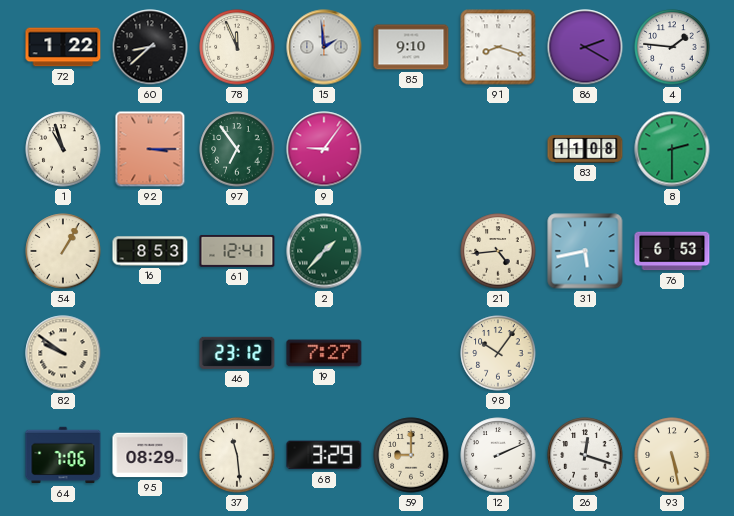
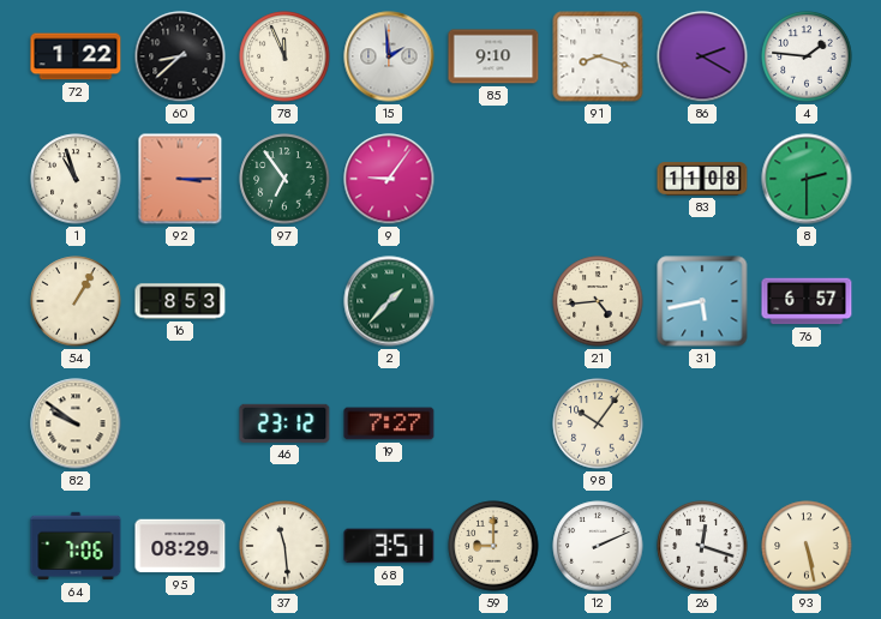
61: 12:41 -> none (237, 251)
76: 6:53 -> 6:57 (807, 301)
68: 3:29 -> 3:51 (389, 546)
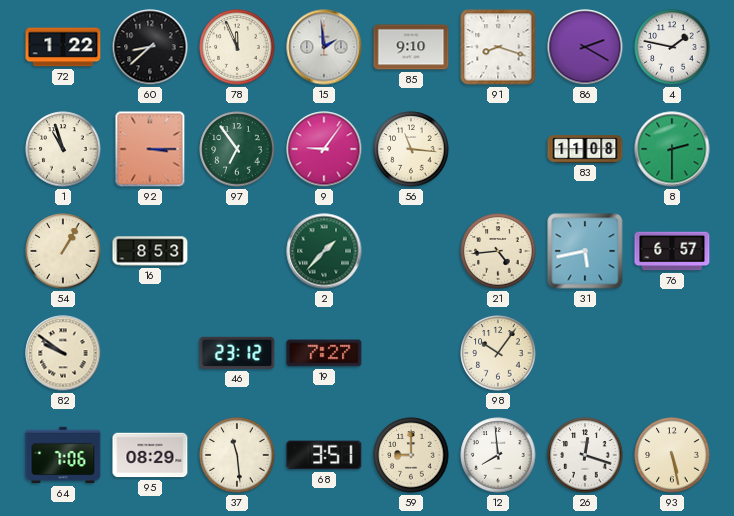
4: 1:46 -> 1:47 (672, 47)
56: none -> 11:16 (411, 149)
12: 2:11 -> 7:59 (498, 455)
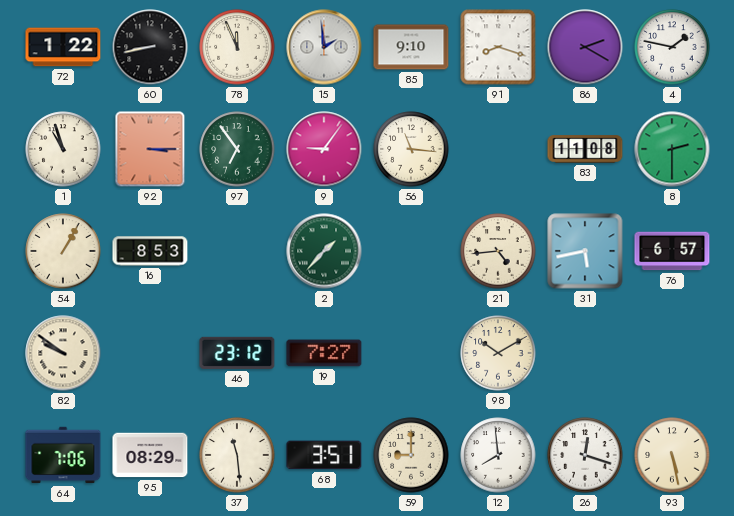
60: 8:38 -> 8:43 (150, 47)
98: 10:06 -> 10:10 (498, 353)
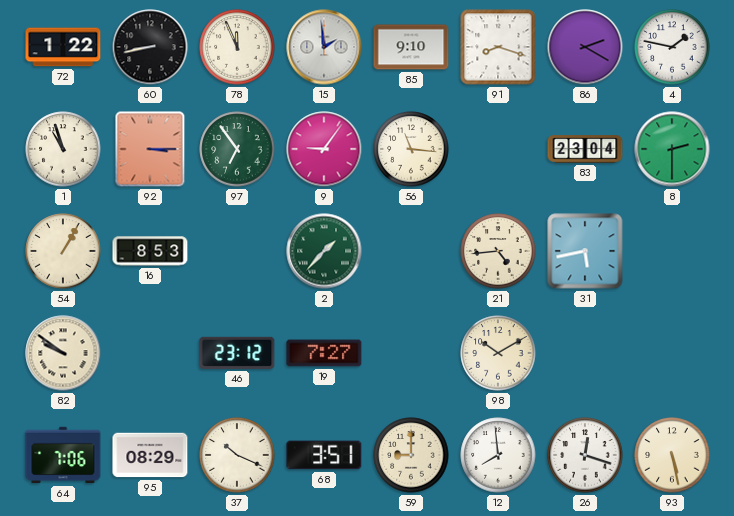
83: 11:08 -> 23:04 (585, 149)
76: 6:57 -> none (672, 251)
37: 11:29 -> 10:19 (237, 455)
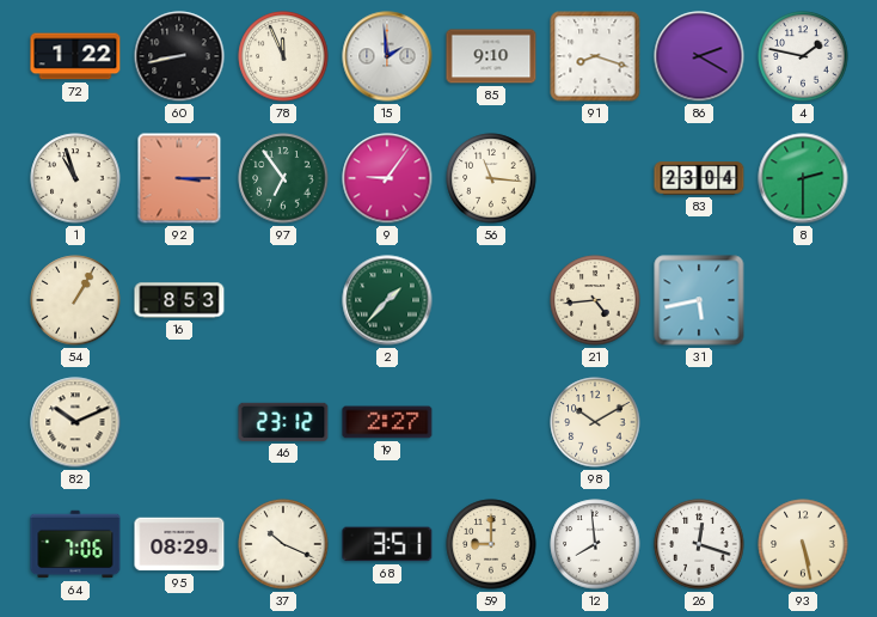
82: 9:51 -> 10:11 (75, 422)
19: 7:27 -> 2:27 (387, 422)
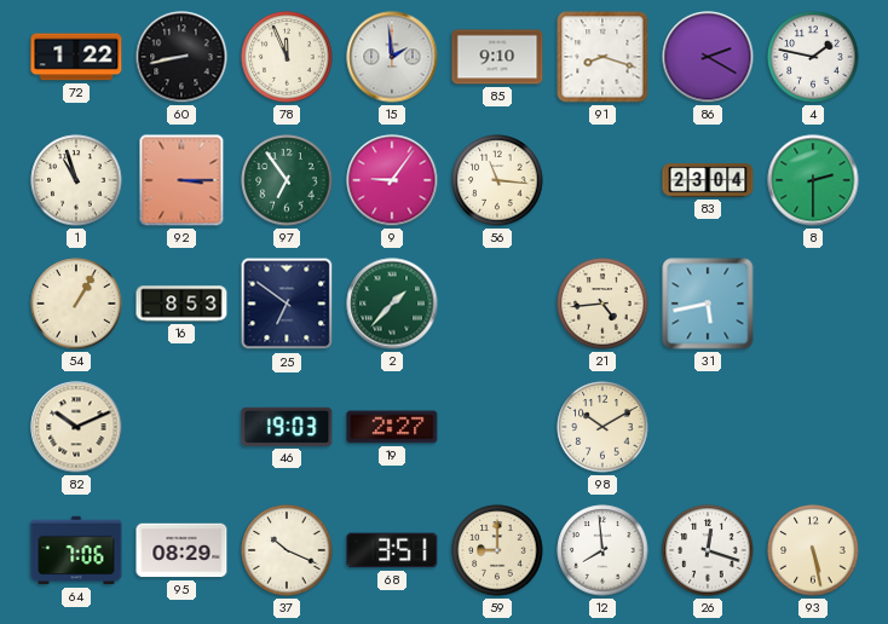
25: none -> 6:51 (287, 304)
46: 23:12 -> 19:03 (287, 427)
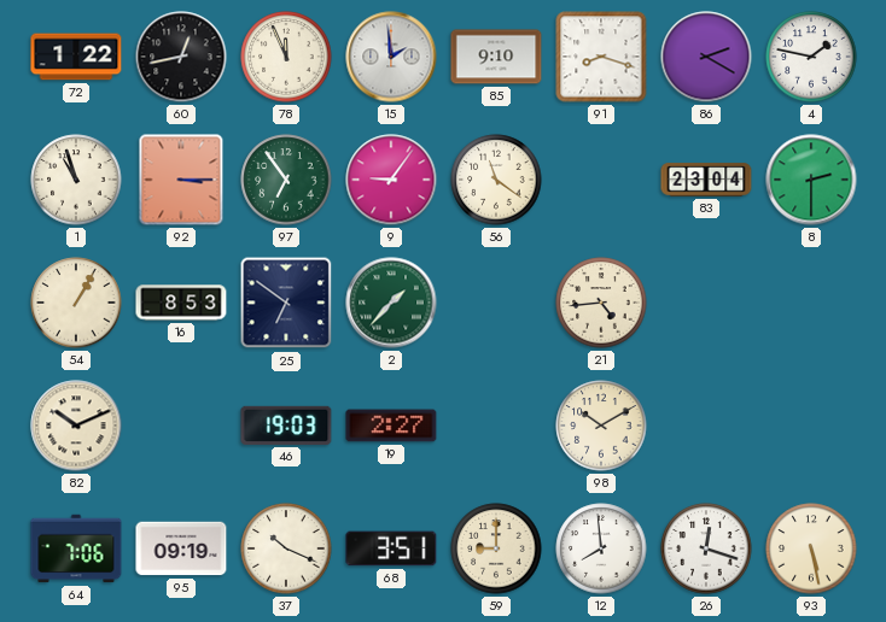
60: 8:43 -> 12:43 (181, 57)
56: 11:16 -> 11:21 (496, 180)
31: 5:43 -> none (708, 304)
95: 08:29 -> 09:19 (181, 548)
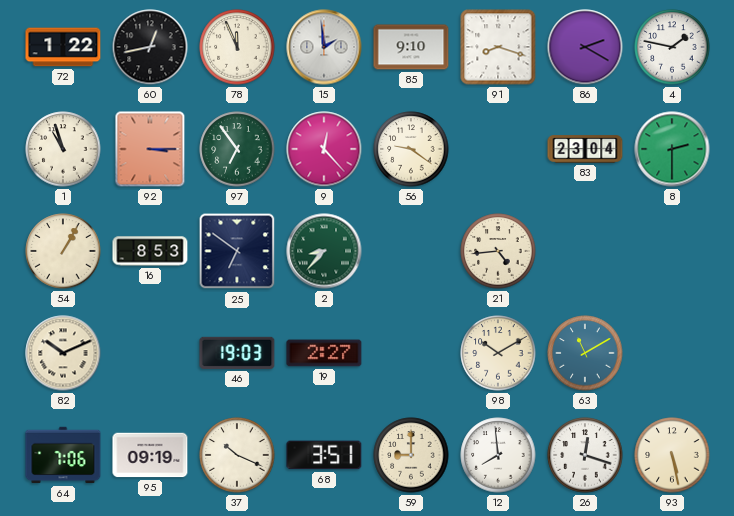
9: 9:06 -> 12:23 (324, 149)
56: 11:21 -> 9:21 (411, 149)
2: 1:37 -> 8:37 (324, 251)
63: none -> 11:10 (585, 353)
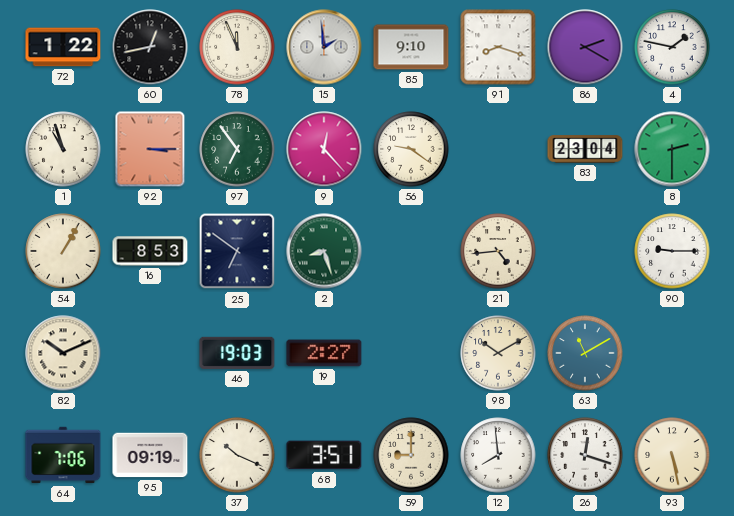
2: 8:37 -> 8:27 (324, 251)
90: none -> 9:15 (672, 251)
